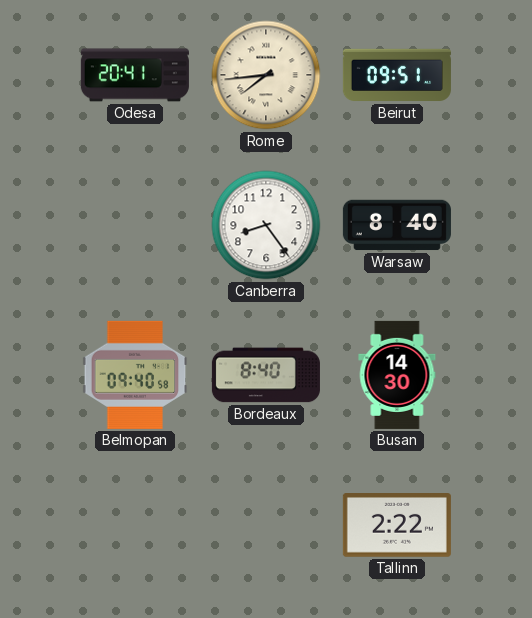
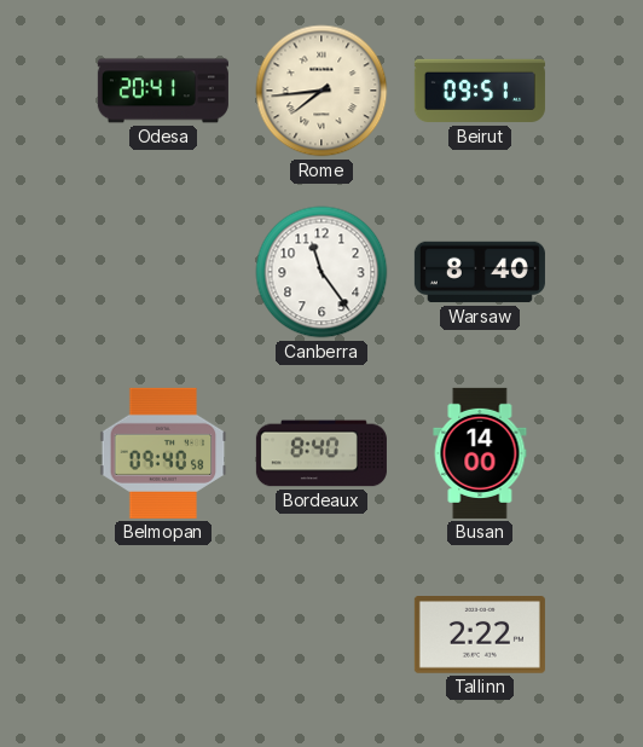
Canberra: 8:24 -> 11:24 (321, 272)
Busan: 14:30 -> 14:00 (480, 453)
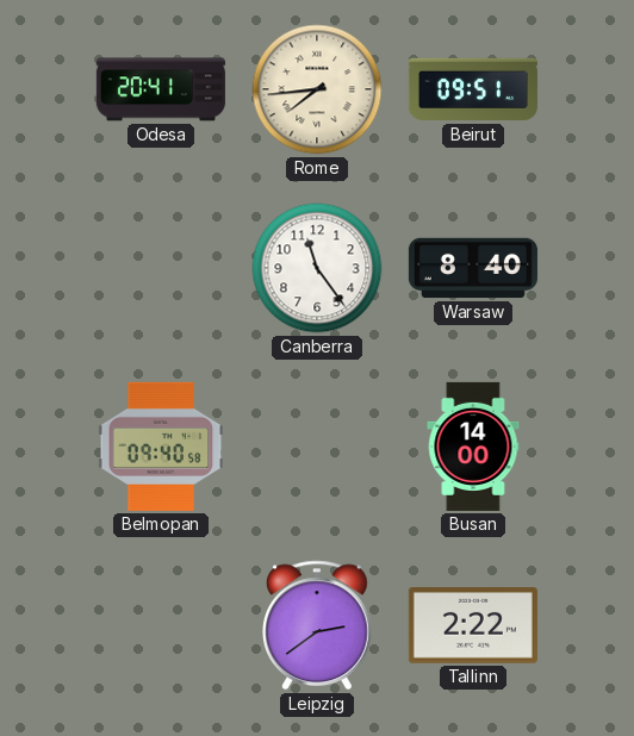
Bordeaux: 8:40 -> none (321, 453)
Leipzig: none -> 2:39 (318, 625)
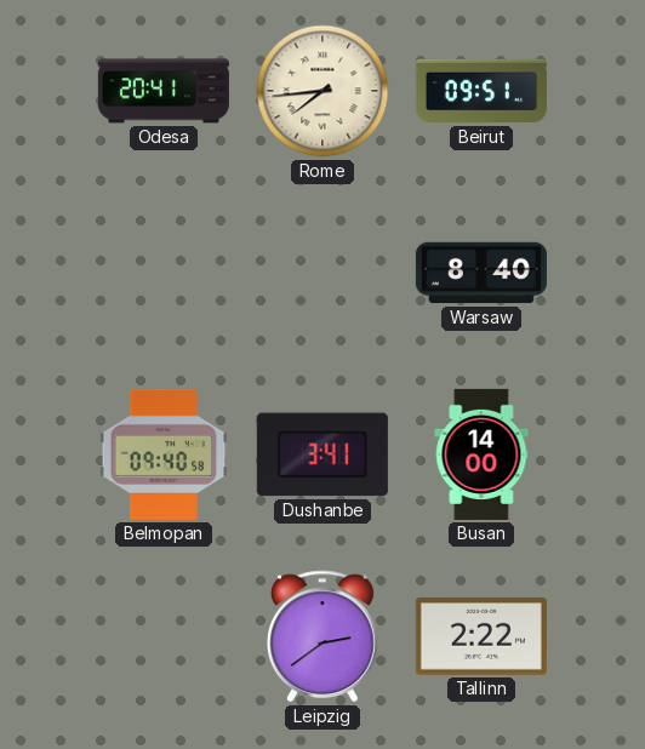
Canberra: 11:24 -> none (317, 268)
Dushanbe: none -> 3:41 (322, 454)
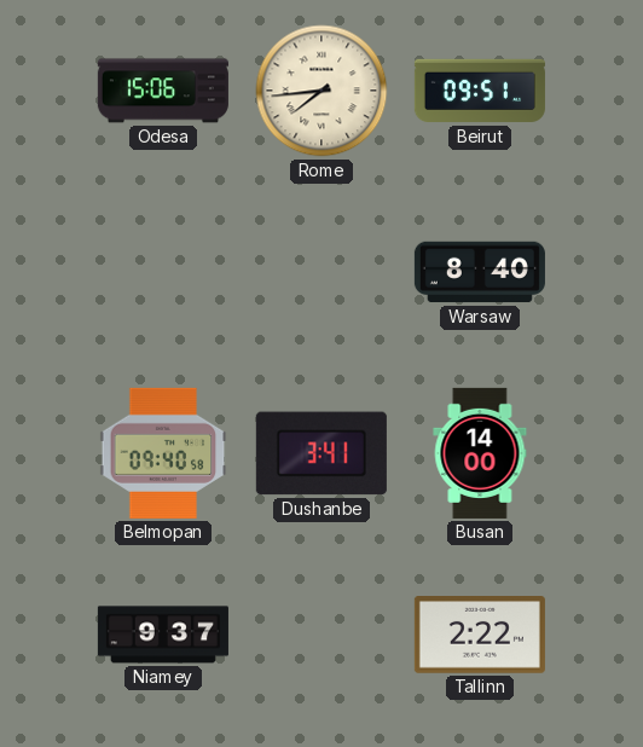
Odesa: 20:41 -> 15:06 (163, 91)
Niamey: none -> 9:37 (163, 635)
Leipzig: 2:39 -> none (324, 636)
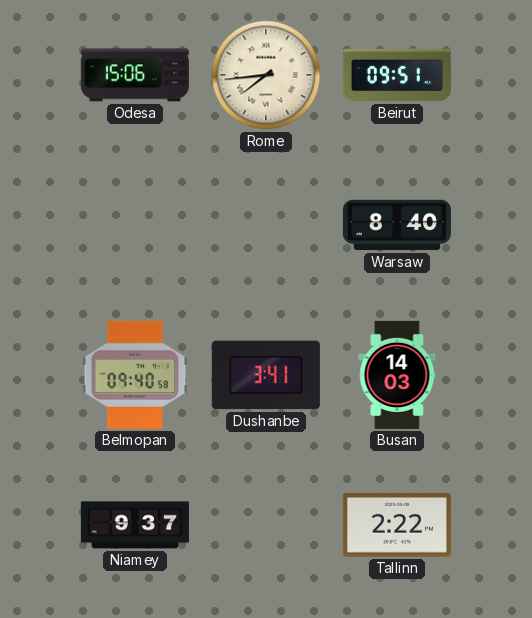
Busan: 14:00 -> 14:03 (397, 375)
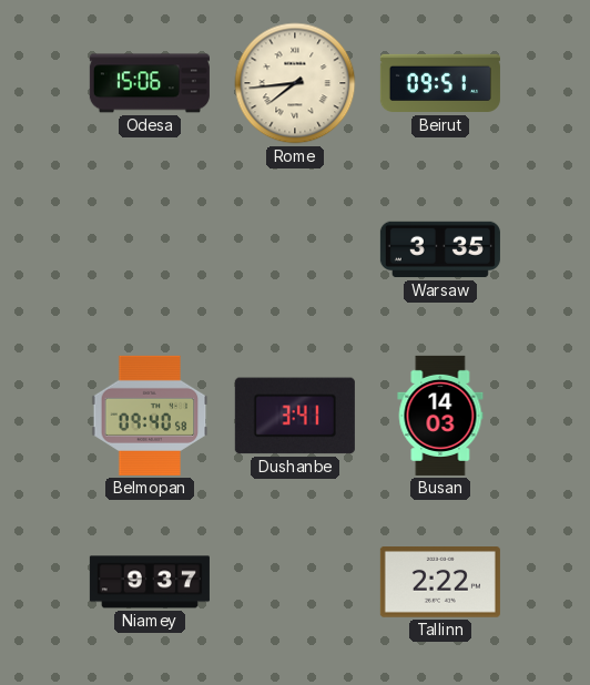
Warsaw: 8:40 -> 3:35 (440, 249)
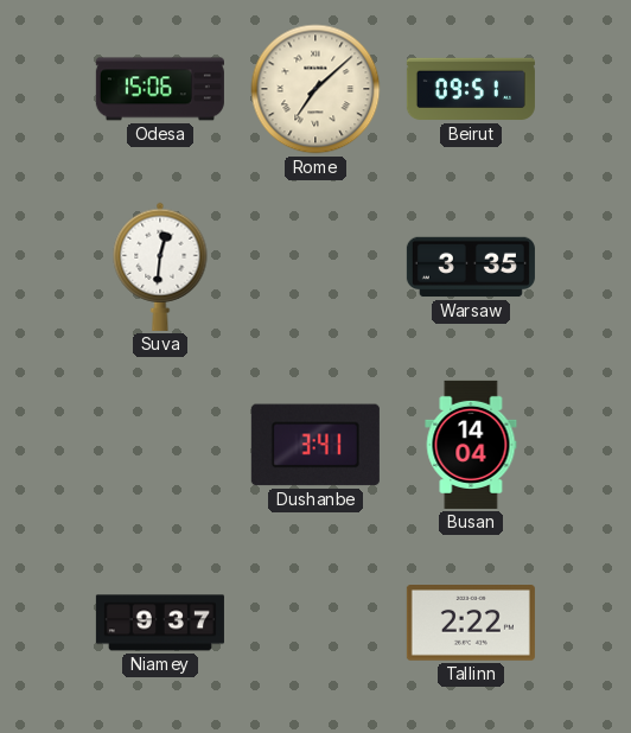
Rome: 7:44 -> 7:08 (315, 89)
Suva: none -> 12:31 (160, 267)
Belmopan: 09:40 -> none (150, 416)
Busan: 14:03 -> 14:04 (471, 445)
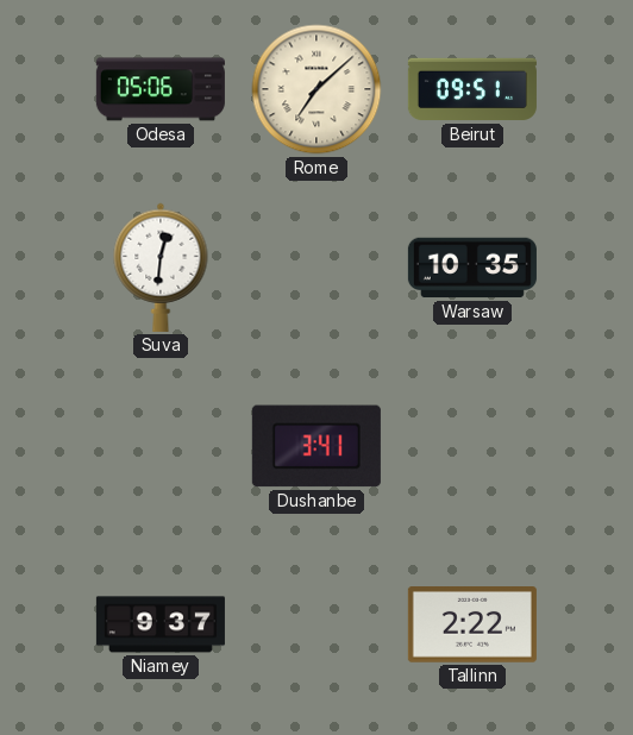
Odesa: 15:06 -> 05:06 (161, 89)
Warsaw: 3:35 -> 10:35 (472, 268)
Busan: 14:04 -> none (471, 445)
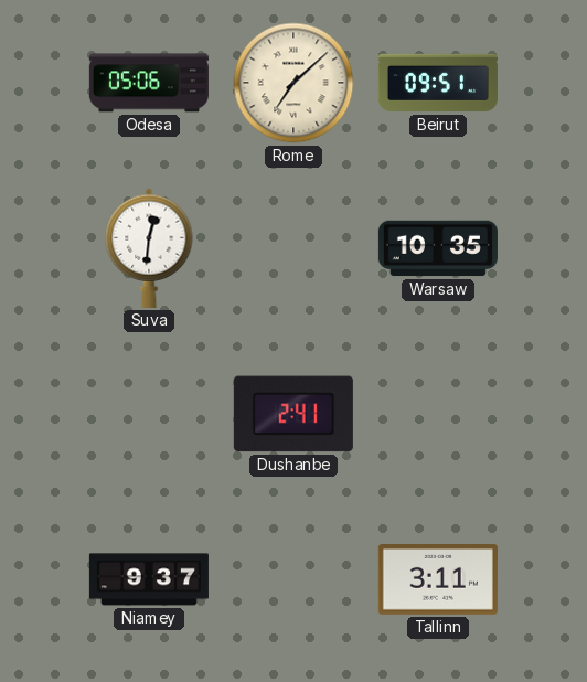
Dushanbe: 3:41 -> 2:41 (293, 414)
Tallinn: 2:22 -> 3:11 (438, 580)
